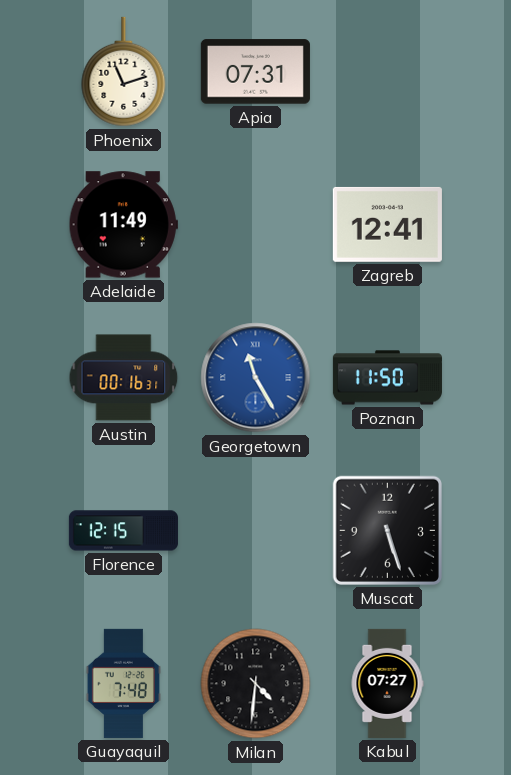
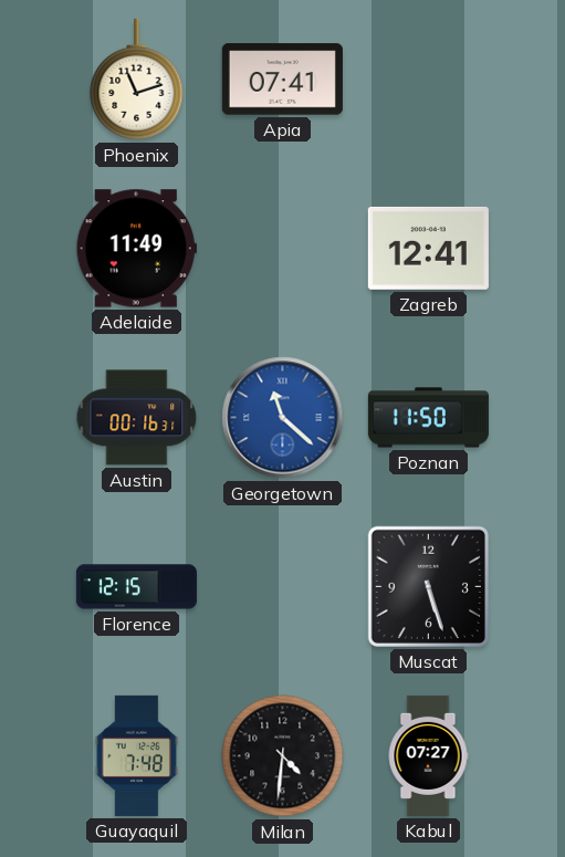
Apia: 07:31 -> 07:41 (282, 80)
Georgetown: 11:25 -> 11:22 (283, 418)
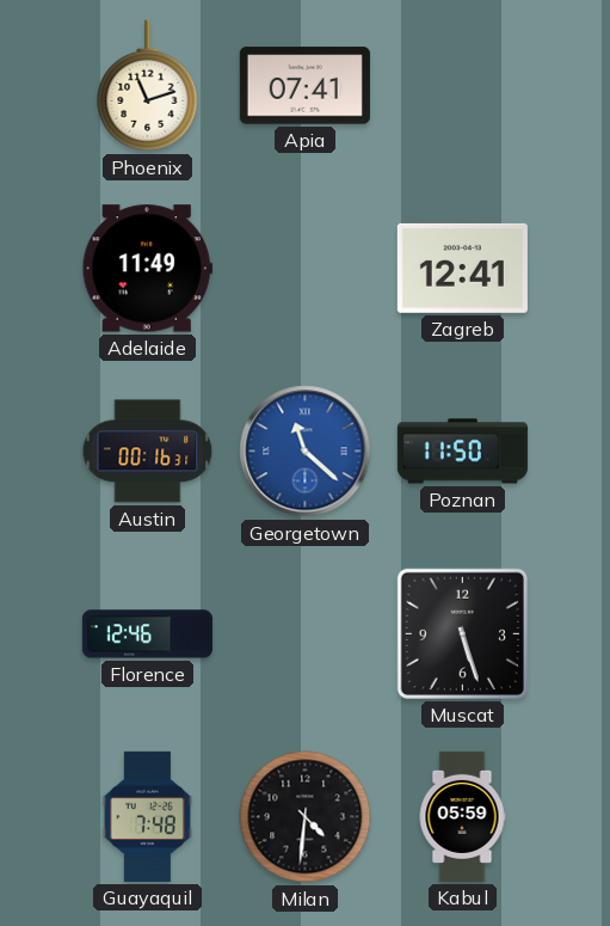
Florence: 12:15 -> 12:46 (147, 634)
Kabul: 07:27 -> 05:59 (462, 816)
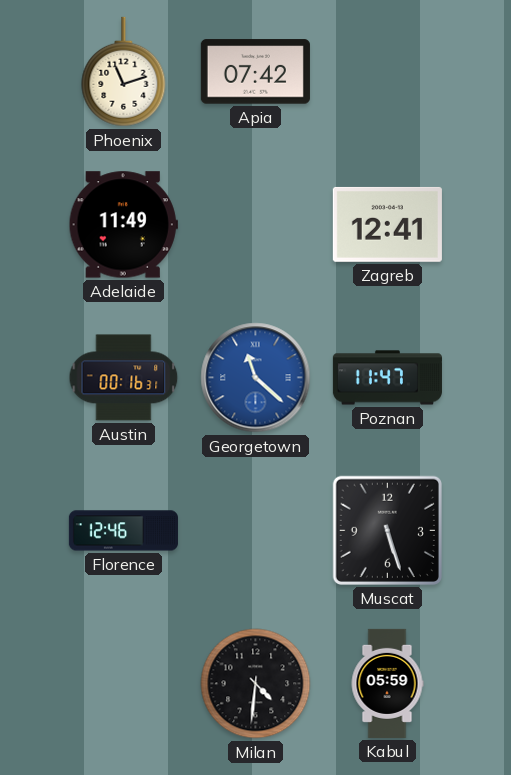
Apia: 07:41 -> 07:42 (255, 72)
Poznan: 11:50 -> 11:47 (387, 378)
Guayaquil: 7:48 -> none (147, 816)
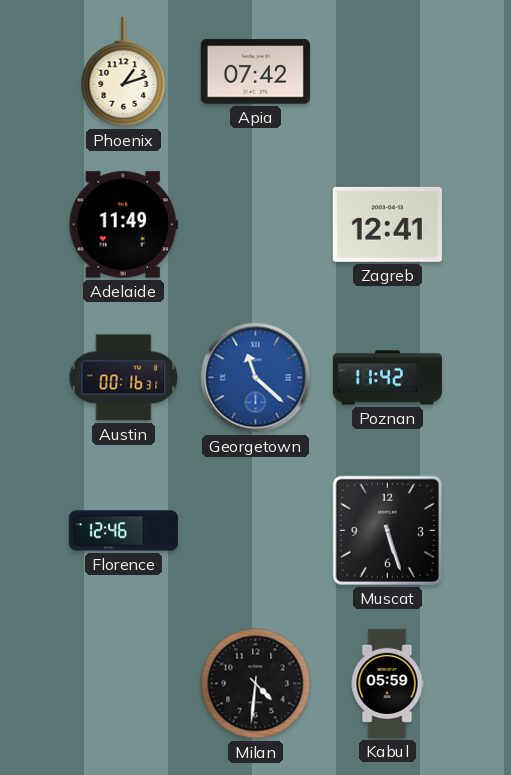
Phoenix: 11:12 -> 1:12 (124, 72)
Poznan: 11:47 -> 11:42 (387, 378)
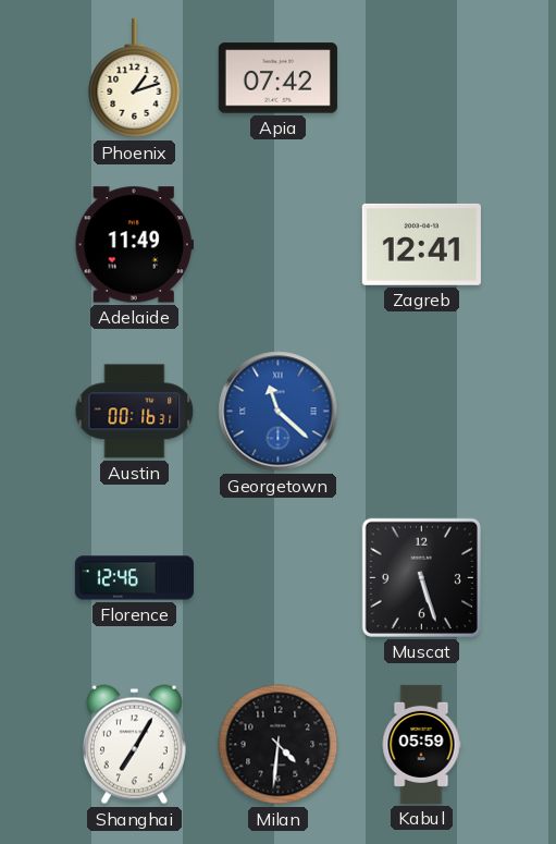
Poznan: 11:42 -> none (387, 378)
Shanghai: none -> 7:05 (134, 745)
